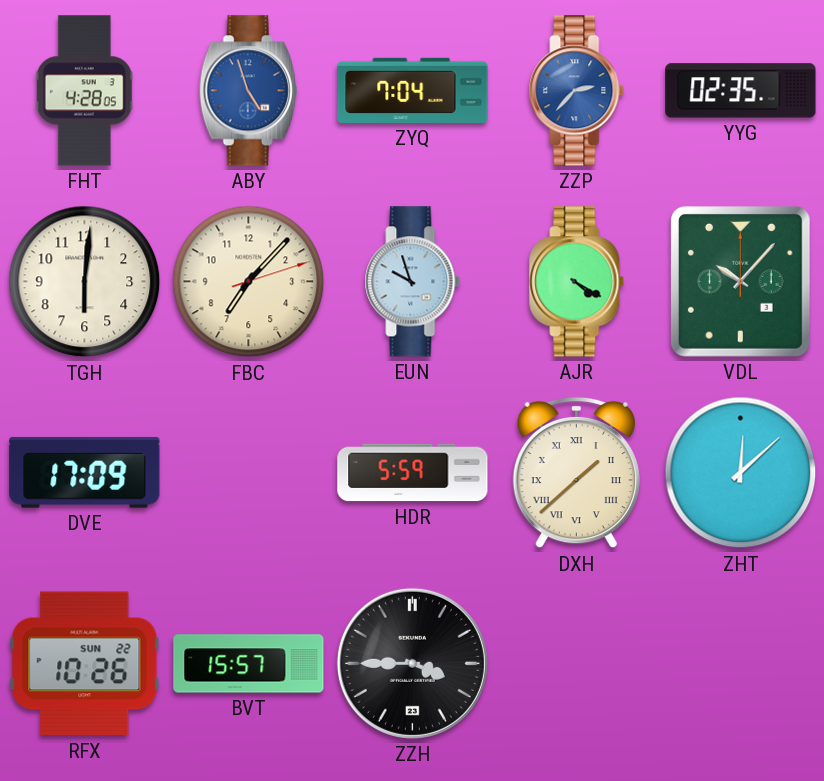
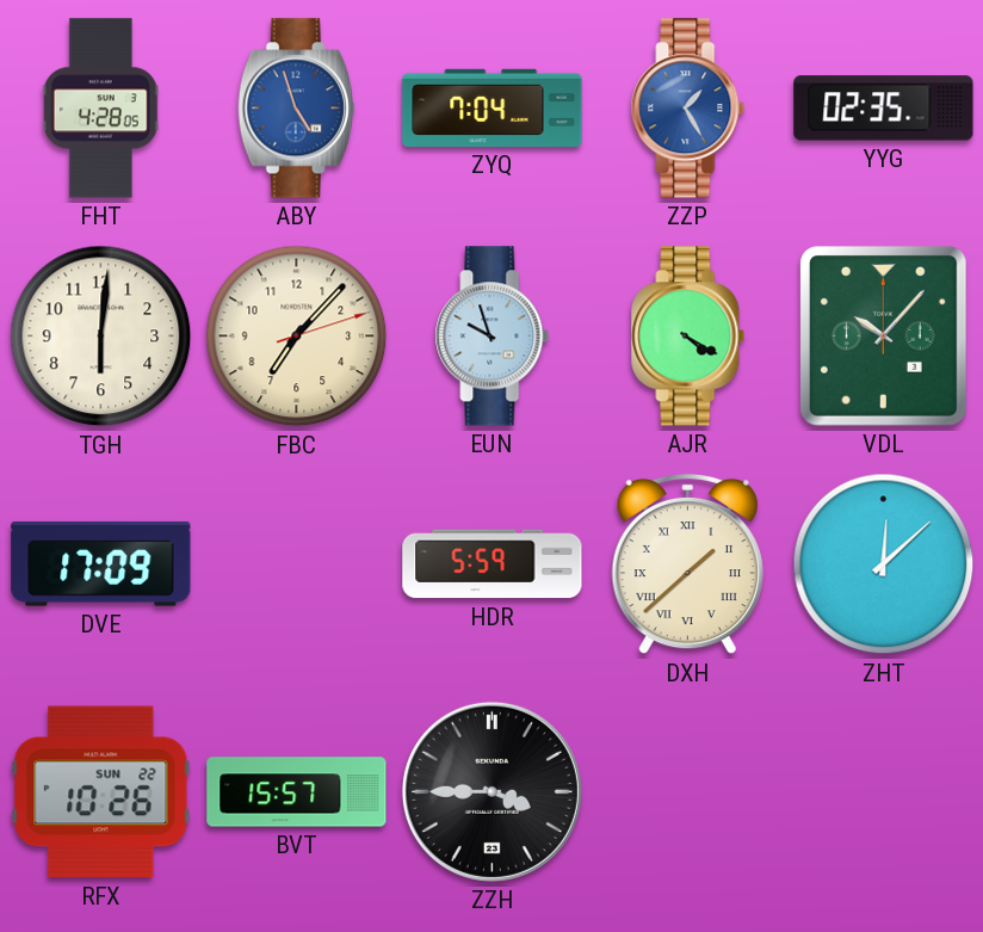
ZZP: 2:37 -> 1:25 (688, 109)
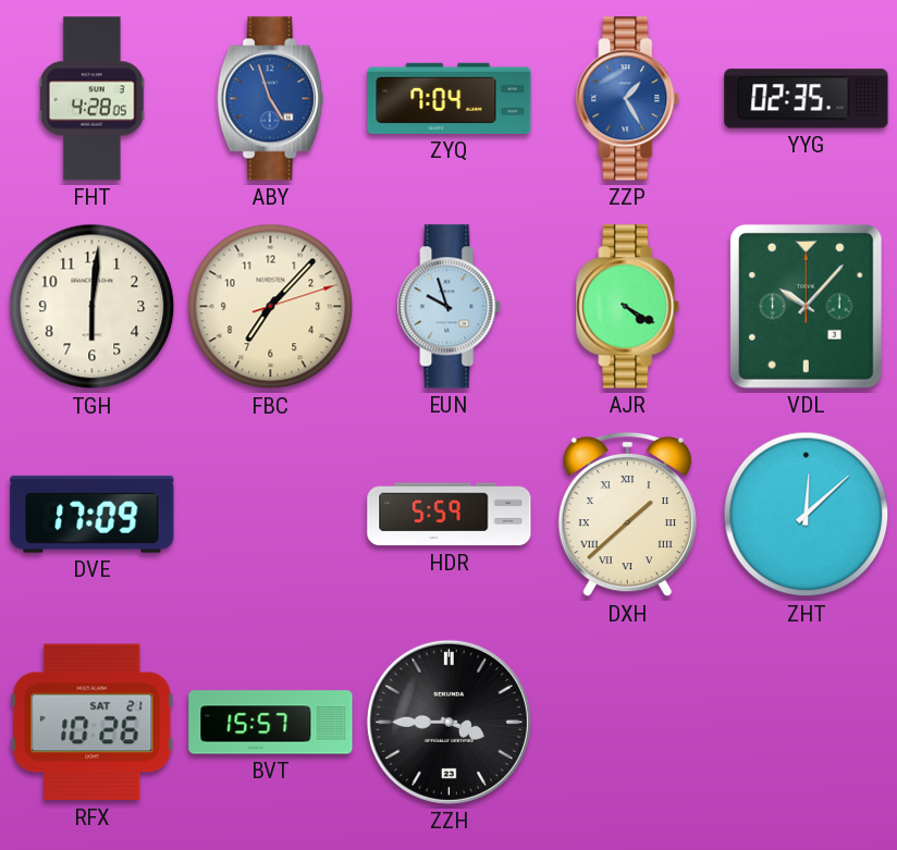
RFX date: SUN 22 -> SAT 21 (93, 723)
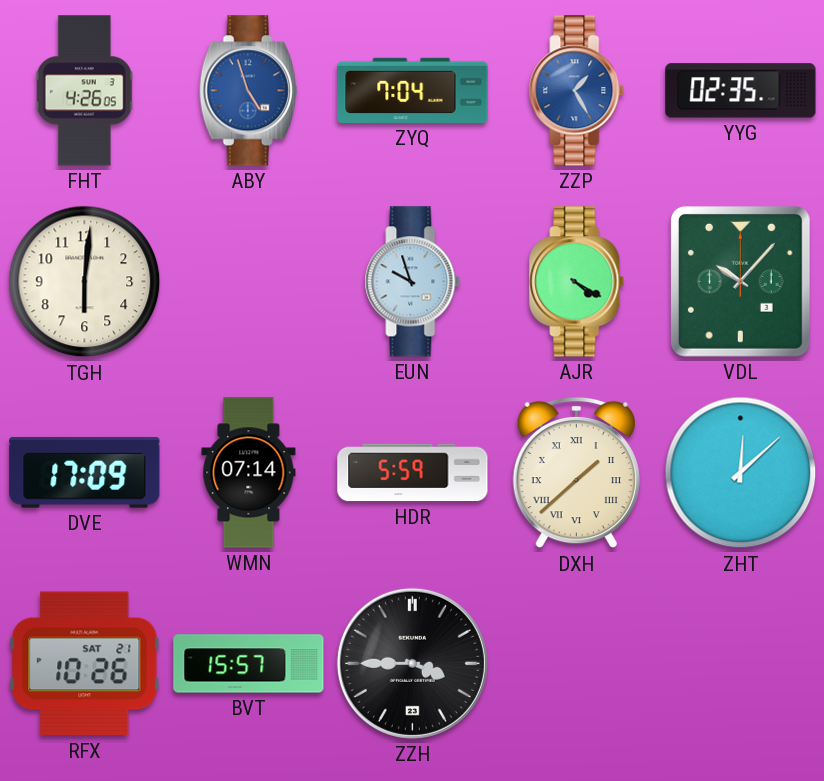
FHT: 4:28 -> 4:26 (84, 91)
FBC: 7:07 -> none (271, 307)
WMN: none -> 07:14 (249, 473)
